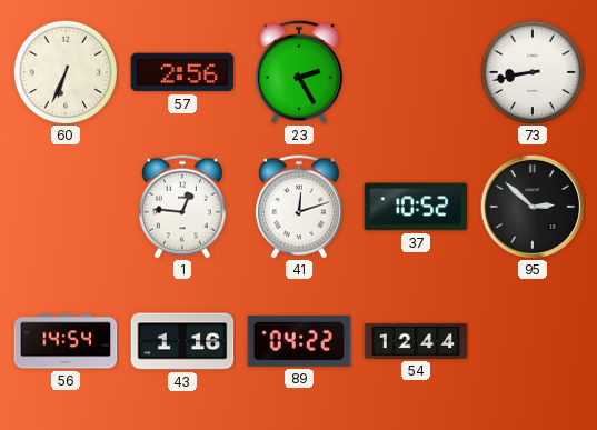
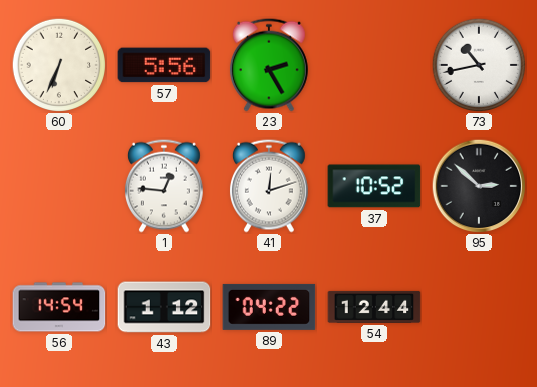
57: 2:56 -> 5:56 (164, 65)
73: 8:43 -> 10:43 (478, 64)
43: 1:16 -> 1:12 (164, 307)
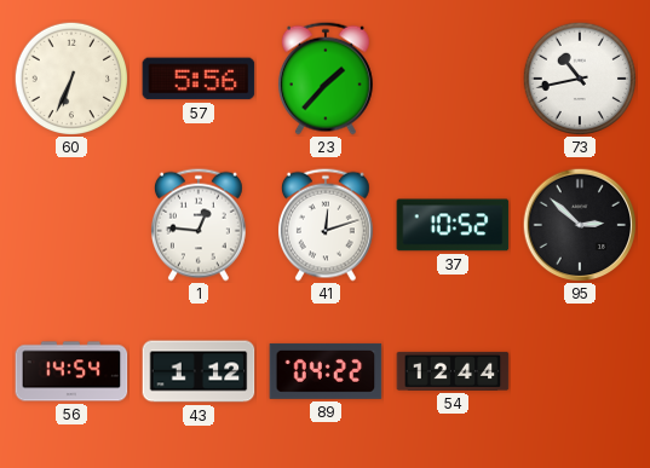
23: 2:25 -> 1:37 (326, 79)
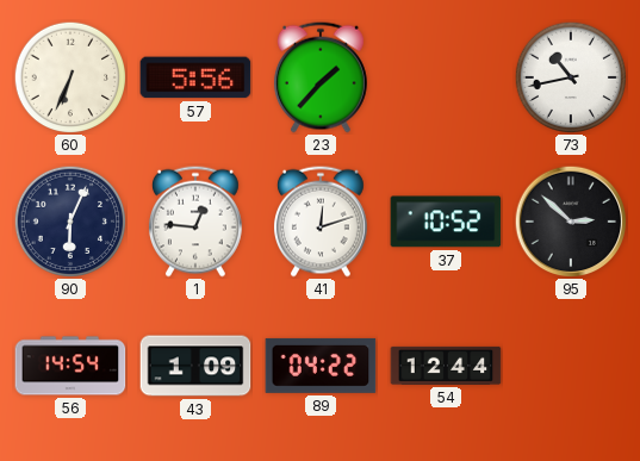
90: none -> 6:04 (69, 220)
43: 1:12 -> 1:09 (195, 366)
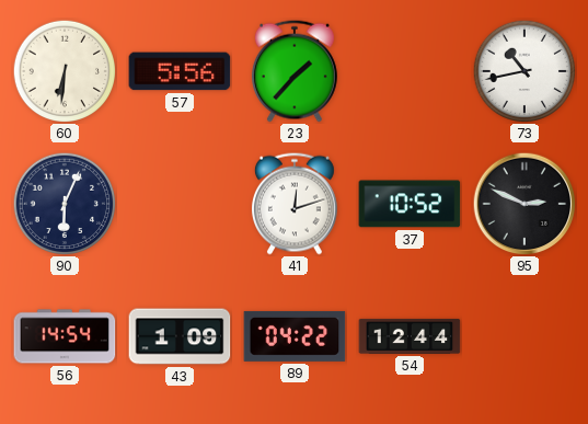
60: 6:34 -> 6:31 (64, 70)
1: 12:46 -> none (195, 222)
95: 2:52 -> 2:49 (524, 204)
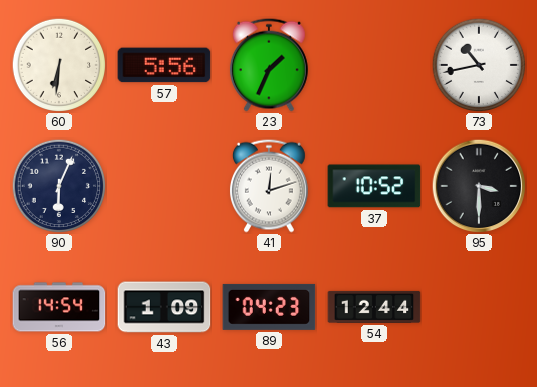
23: 1:37 -> 1:34 (269, 65)
95: 2:49 -> 3:30 (479, 186)
89: 04:22 -> 04:23 (269, 307)
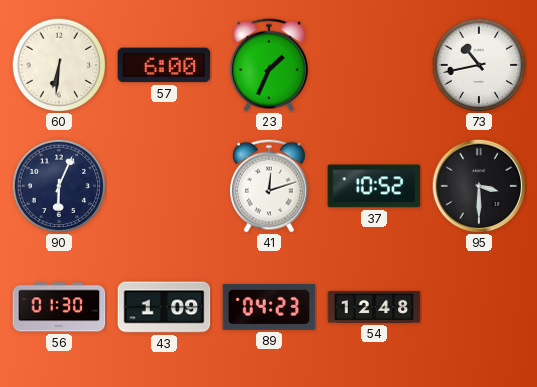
57: 5:56 -> 6:00 (164, 65)
56: 14:54 -> 01:30 (59, 307)
54: 12:44 -> 12:48 (374, 307)
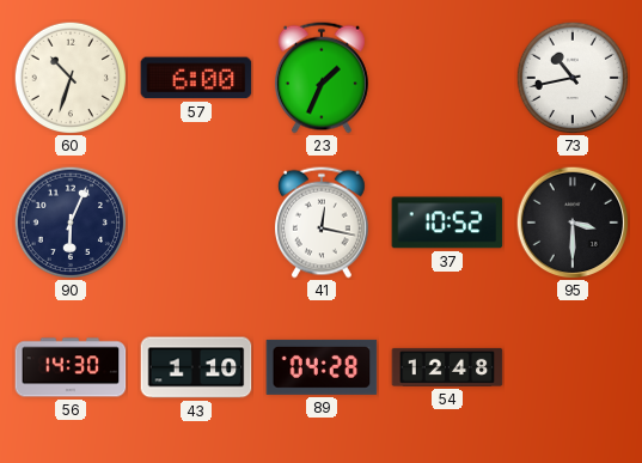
60: 6:31 -> 10:33 (69, 77)
41: 12:12 -> 12:17 (322, 223)
56: 01:30 -> 14:30 (71, 367)
43: 1:09 -> 1:10 (196, 367)
89: 04:23 -> 04:28 (322, 367)
